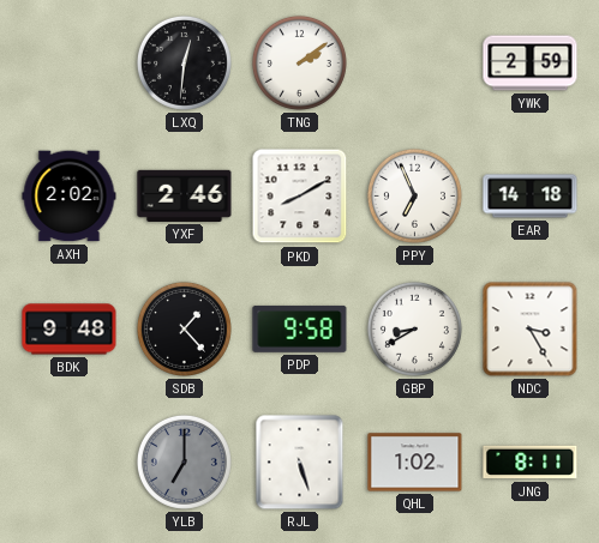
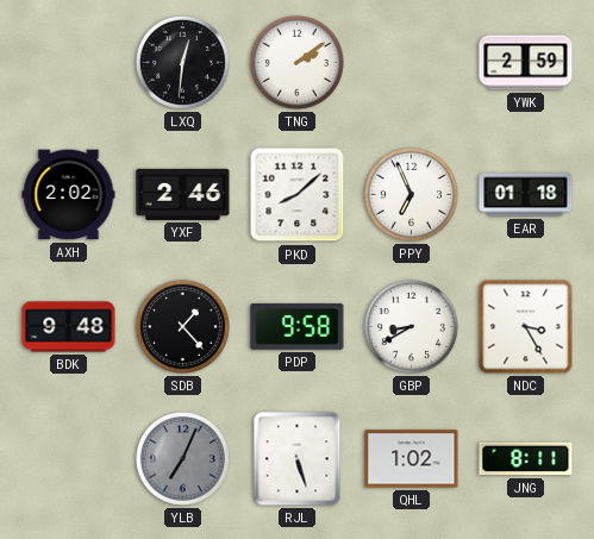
PKD: 8:10 -> 8:08 (298, 195)
EAR: 14:18 -> 01:18 (526, 195)
YLB: 7:00 -> 7:04 (182, 458)
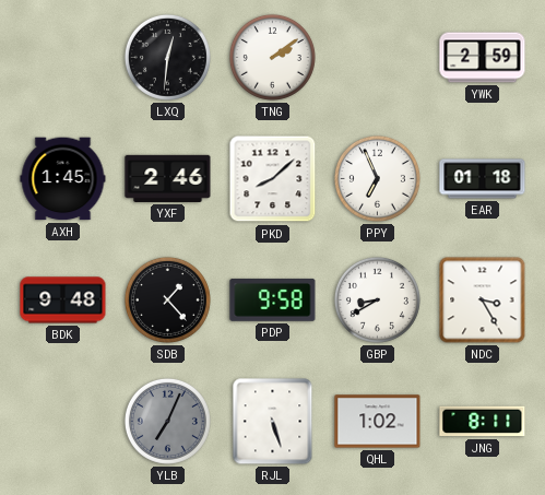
AXH: 2:02 -> 1:45 (63, 179)
